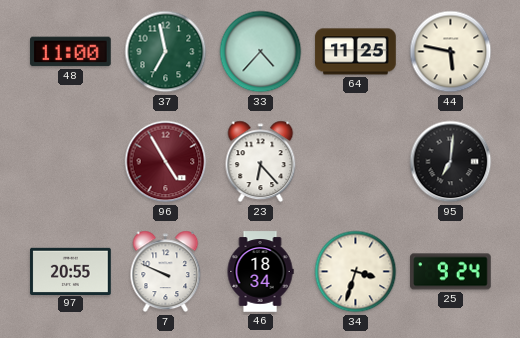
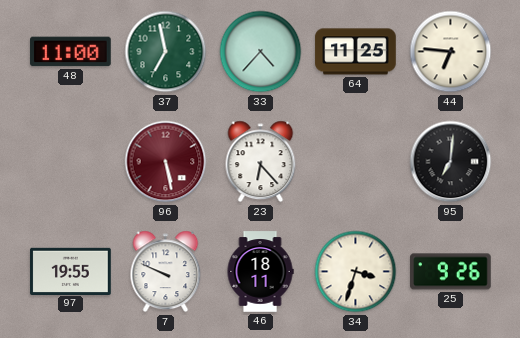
44: 5:47 -> 6:46 (451, 52)
96: 4:55 -> 5:28 (166, 162)
97: 20:55 -> 19:55 (71, 271)
46: 18:34 -> 18:11 (260, 272)
25: 9:24 -> 9:26 (451, 272)
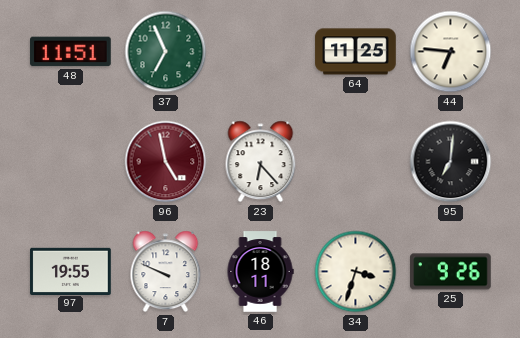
48: 11:00 -> 11:51 (71, 52)
37: 6:58 -> 6:56 (166, 52)
33: 4:37 -> none (261, 52)
96: 5:28 -> 4:58 (166, 162)
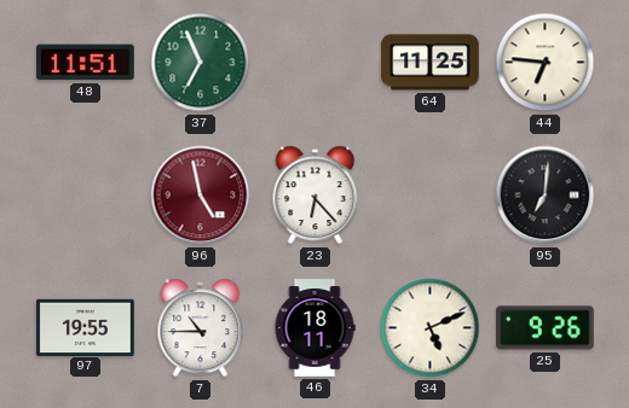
7: 9:49 -> 10:45 (201, 328)
34: 3:33 -> 5:11 (431, 328)
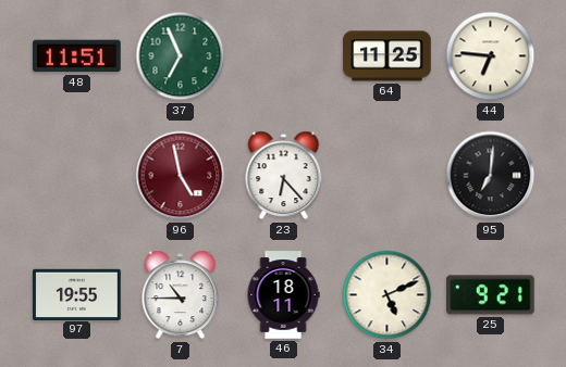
25: 9:26 -> 9:21 (491, 295)
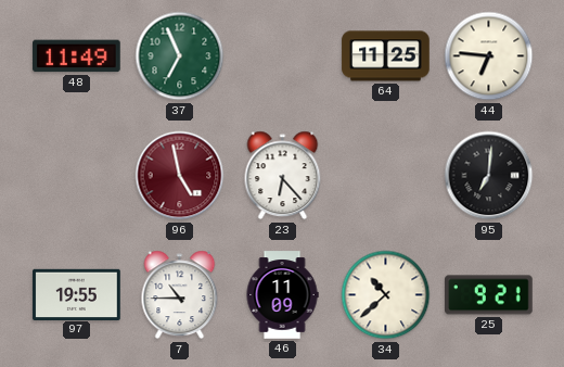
48: 11:51 -> 11:49 (77, 56)
46: 18:11 -> 11:09 (282, 295)
34: 5:11 -> 10:38 (386, 295)
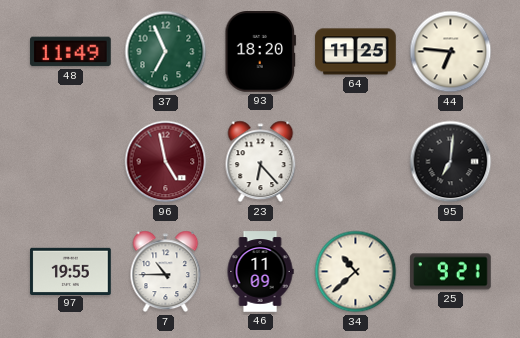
93: none -> 18:20 (261, 52)
